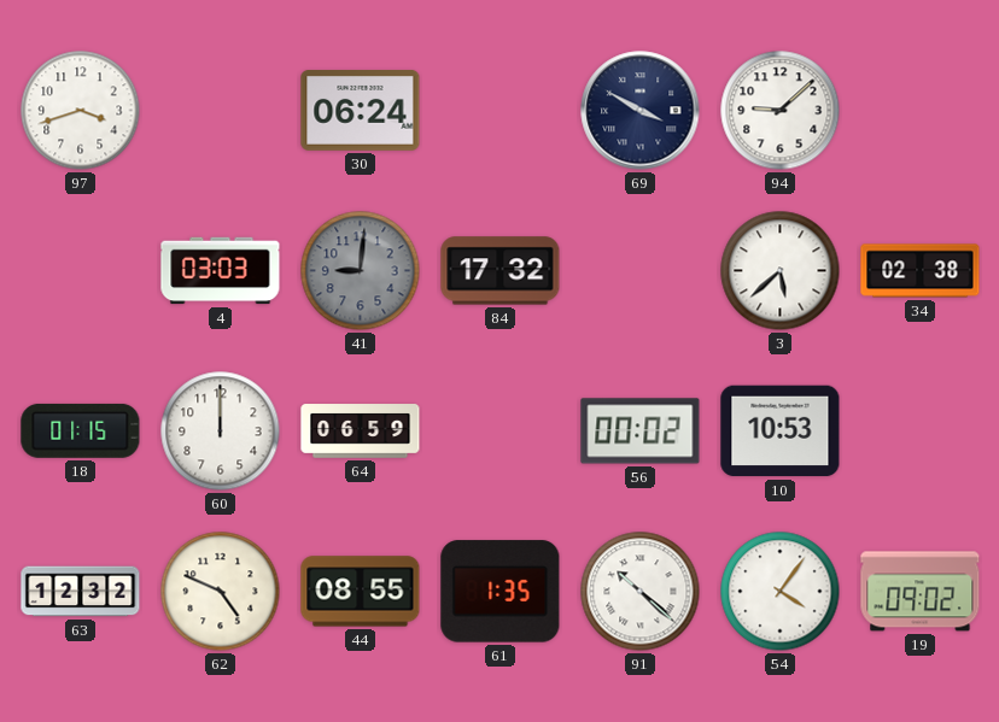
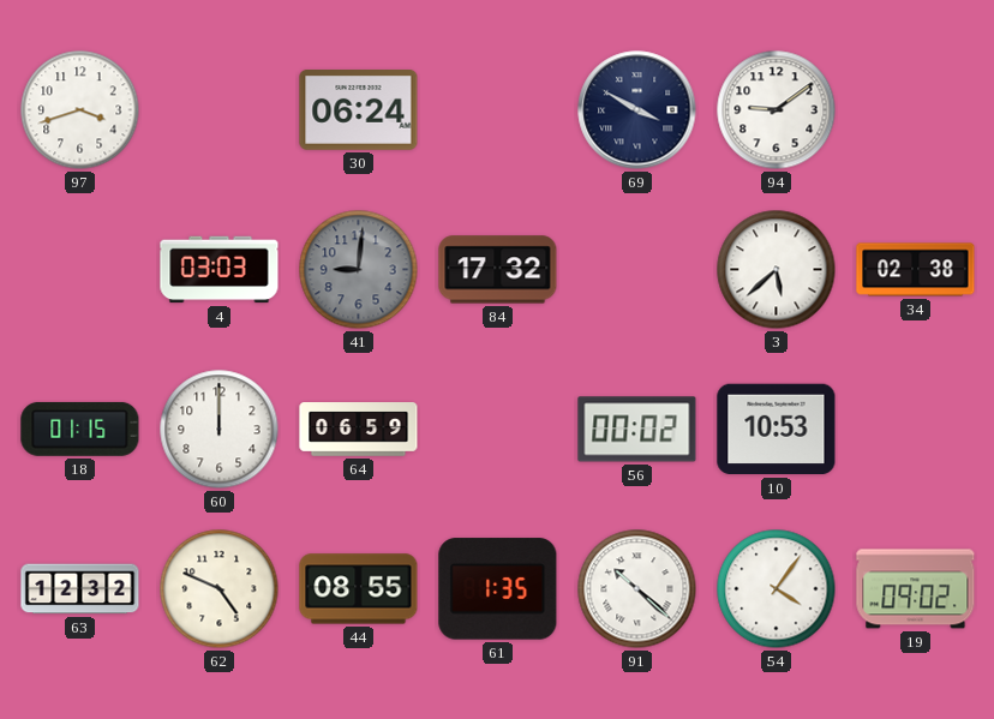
94: 9:08 -> 9:09 (777, 110)
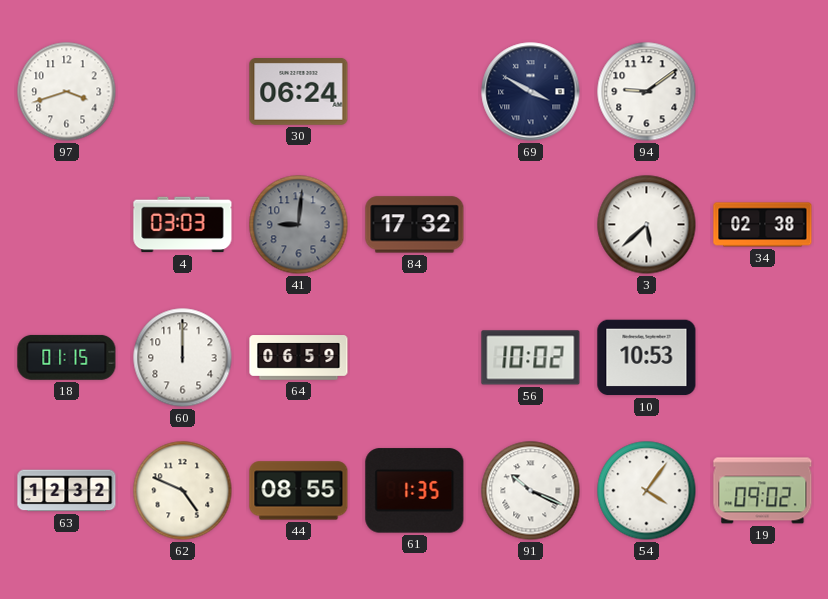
56: 00:02 -> 10:02 (531, 358)
91: 10:22 -> 10:19 (531, 491)
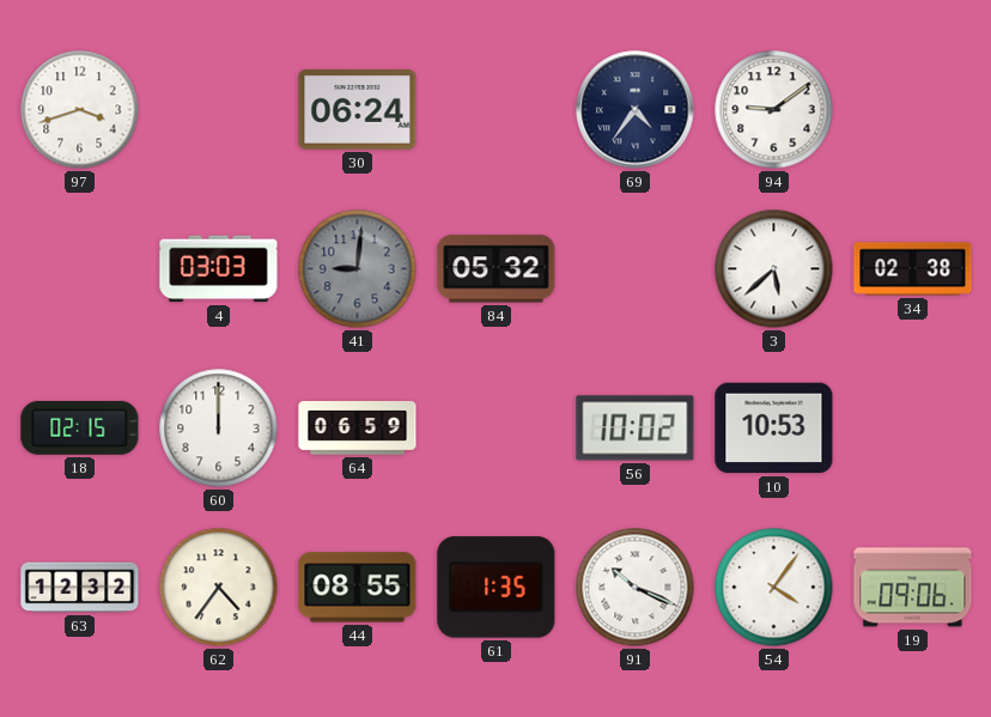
69: 3:50 -> 4:36 (636, 110)
84: 17:32 -> 05:32 (497, 269)
18: 01:15 -> 02:15 (80, 427)
62: 4:49 -> 4:36 (219, 588)
19: 09:02 -> 09:06 (913, 588)
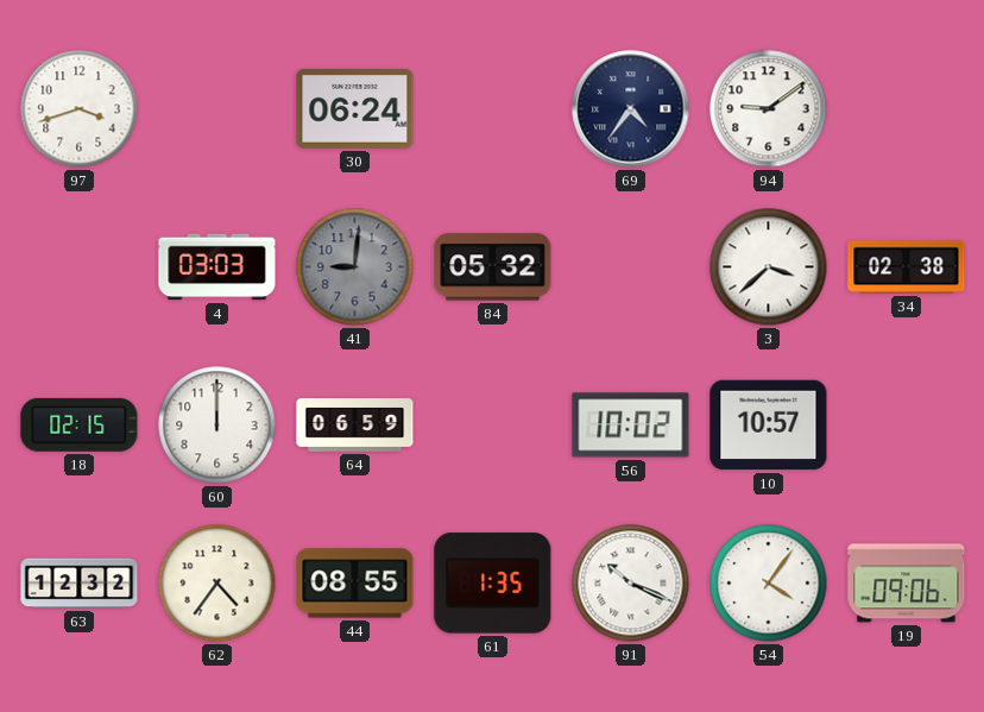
3: 5:38 -> 3:38 (769, 267)
10: 10:53 -> 10:57 (769, 426)
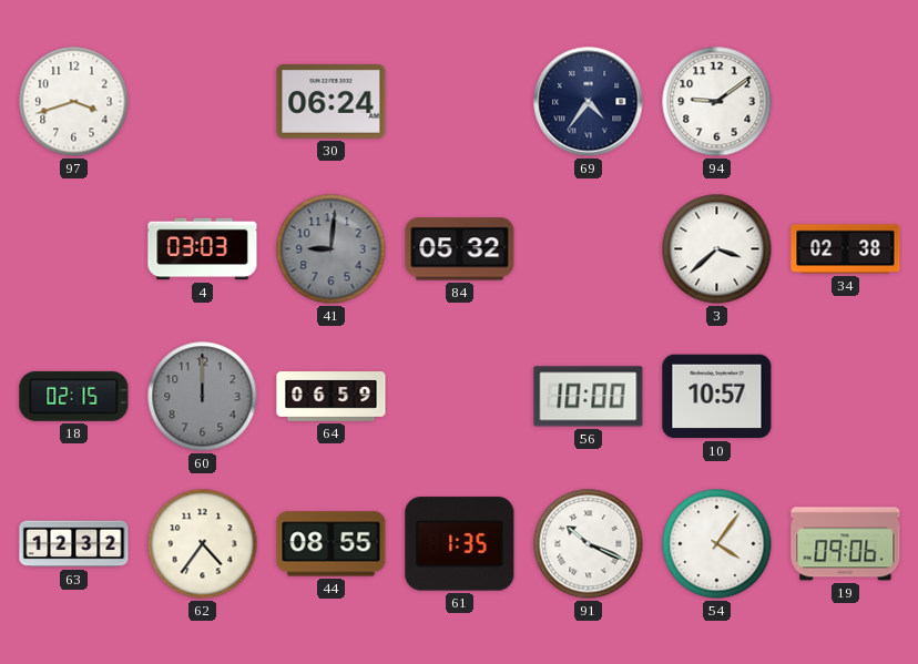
60 dial: white -> grey (203, 397)
56: 10:02 -> 10:00 (589, 397)
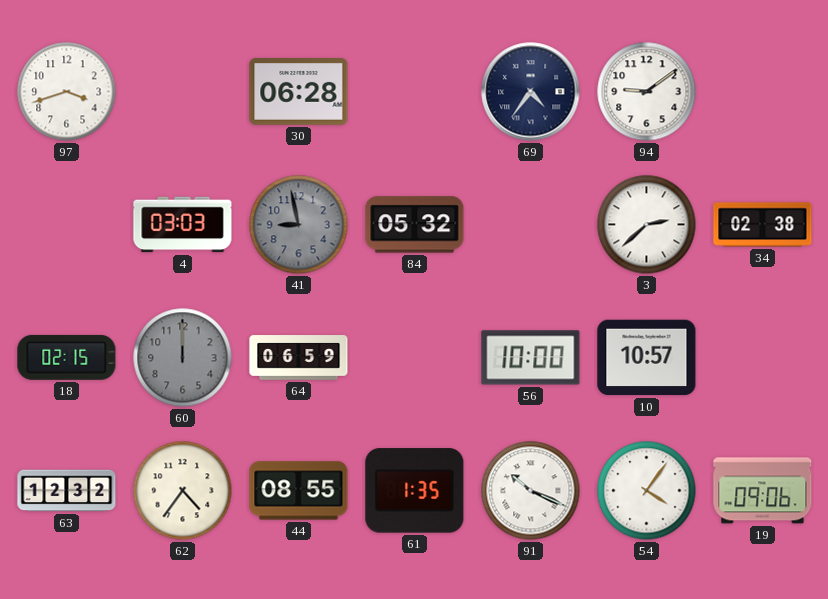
30: 06:24 -> 06:28 (299, 92)
41: 9:01 -> 8:58 (299, 225)
3: 3:38 -> 2:38 (647, 225)
